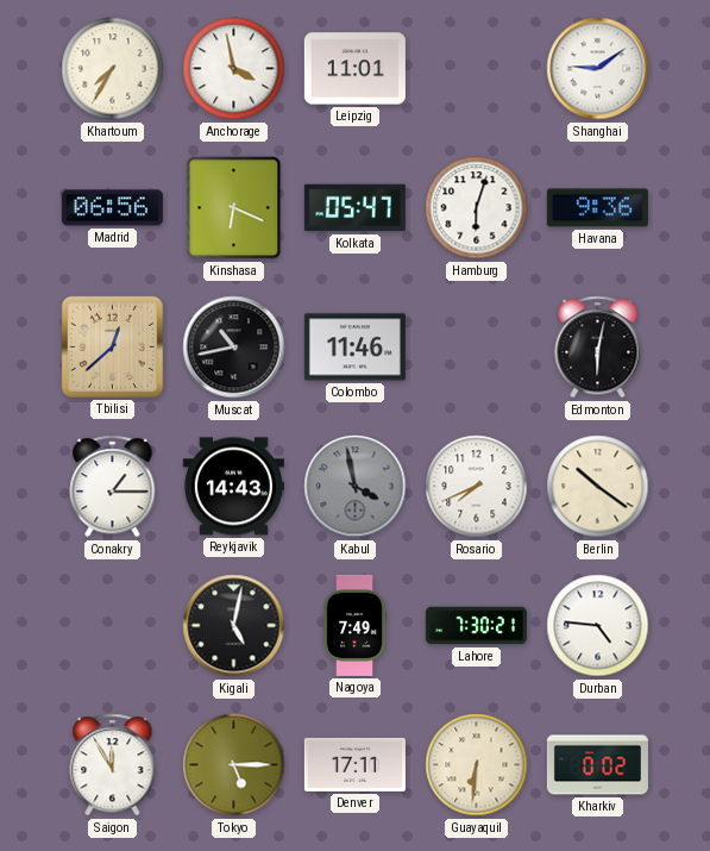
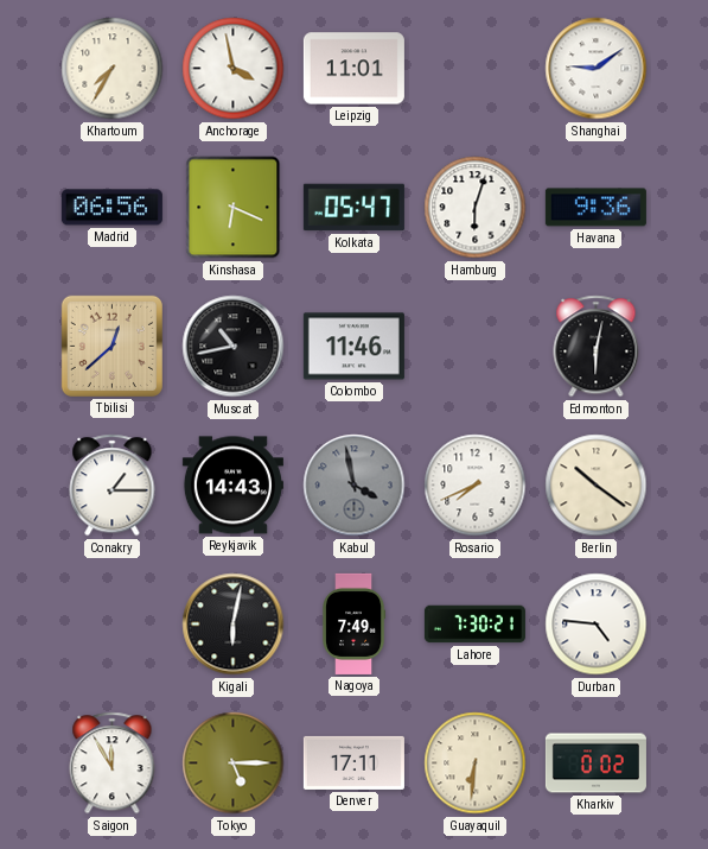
Kigali: 5:02 -> 6:02 (234, 625)
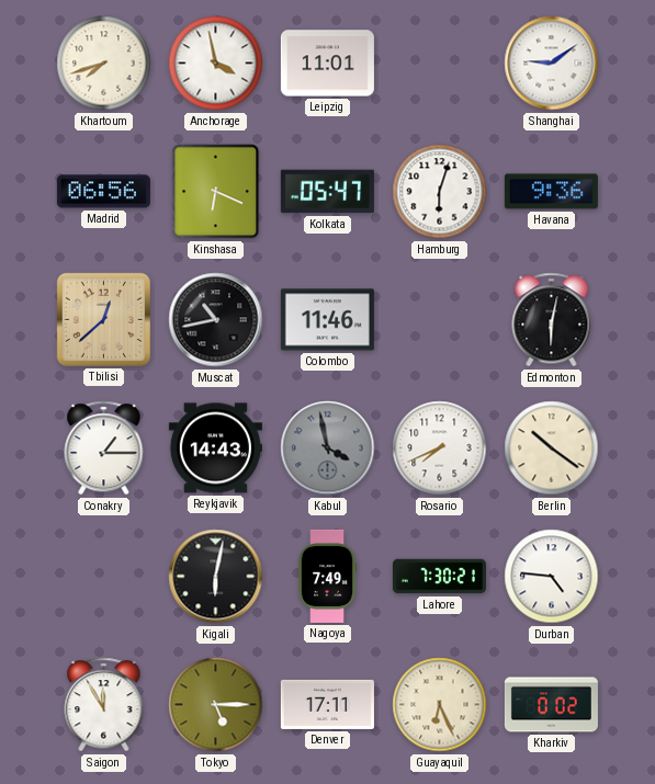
Khartoum: 7:35 -> 7:42 (104, 64)
Guayaquil: 6:31 -> 6:26 (440, 705)
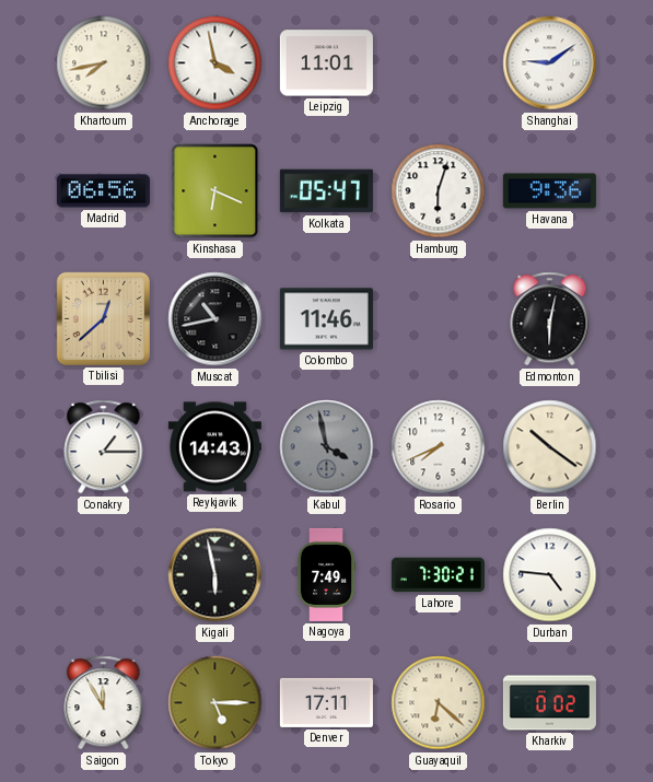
Khartoum: 7:42 -> 7:43 (104, 63)
Kigali: 6:02 -> 5:58 (215, 575)
Guayaquil: 6:26 -> 6:22 (439, 703)
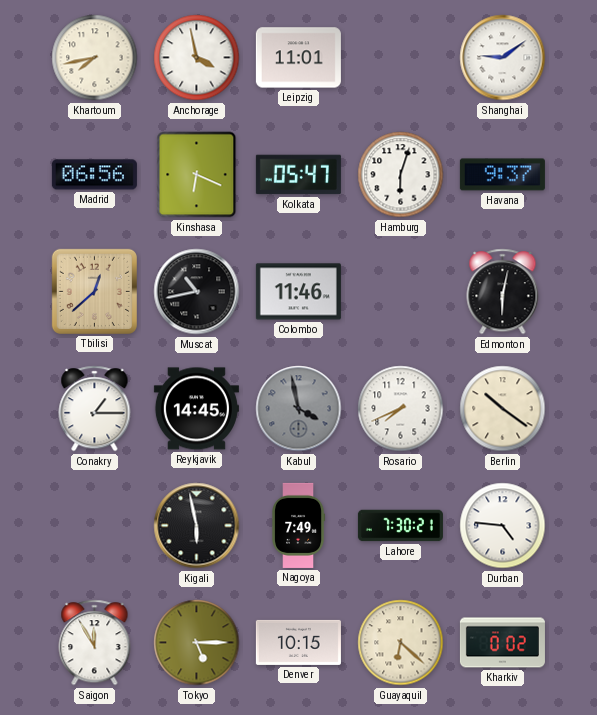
Havana: 9:36 -> 9:37 (502, 175)
Reykjavik: 14:43 -> 14:45 (196, 409)
Denver: 17:11 -> 10:15 (298, 642)
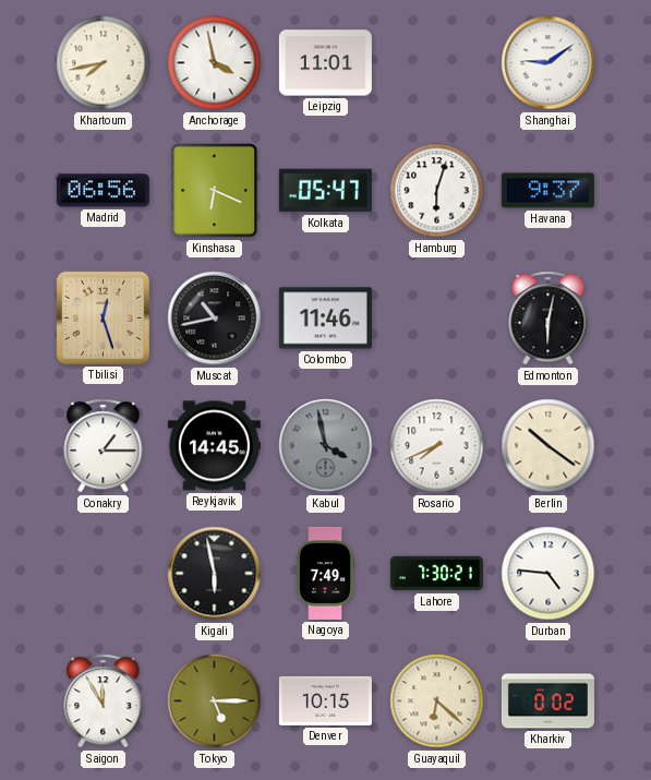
Tbilisi: 12:38 -> 12:27 (103, 317)
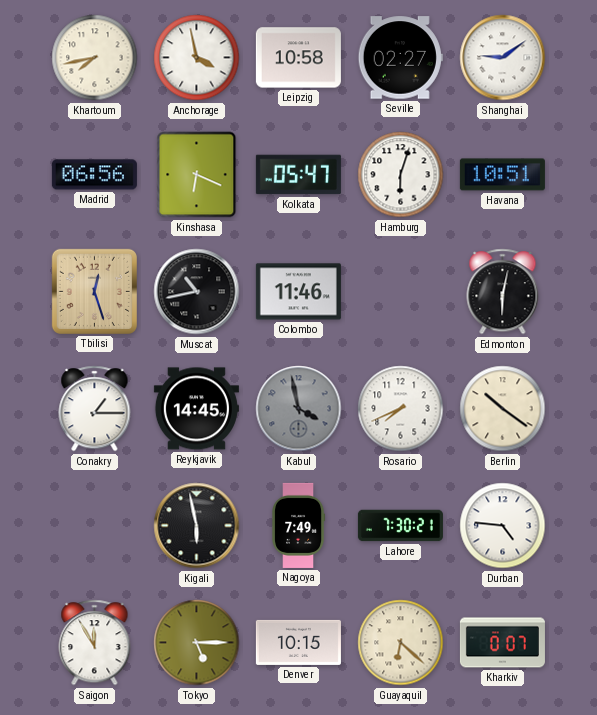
Leipzig: 11:01 -> 10:58 (298, 58)
Seville: none -> 02:27 (400, 58)
Havana: 9:37 -> 10:51 (502, 175)
Kharkiv: 0:02 -> 0:07 (502, 643)
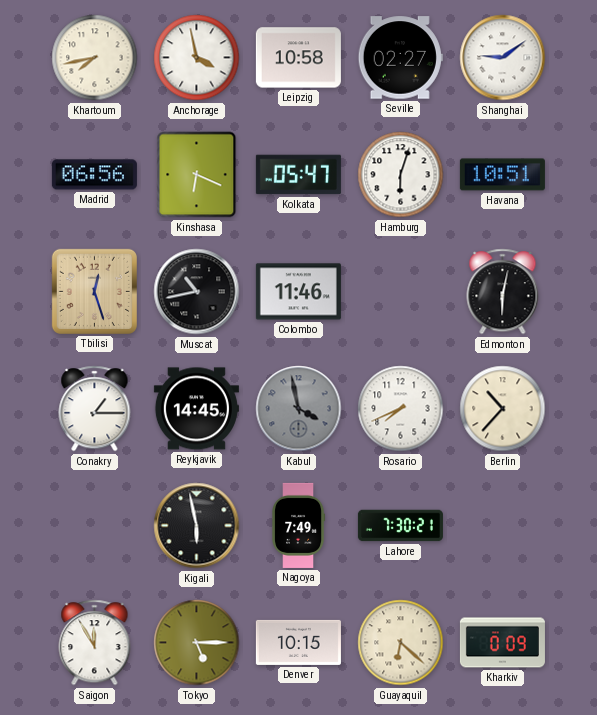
Berlin: 10:21 -> 10:37 (503, 409)
Durban: 4:46 -> none (503, 526)
Kharkiv: 0:07 -> 0:09 (502, 643)
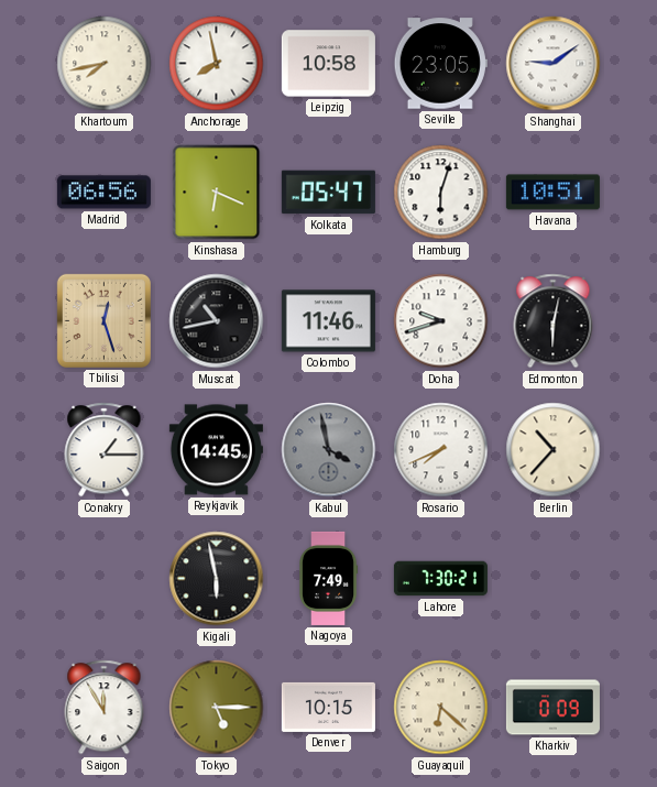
Anchorage: 3:58 -> 7:58 (217, 64)
Seville: 02:27 -> 23:05 (440, 64)
Doha: none -> 9:42 (441, 321)
